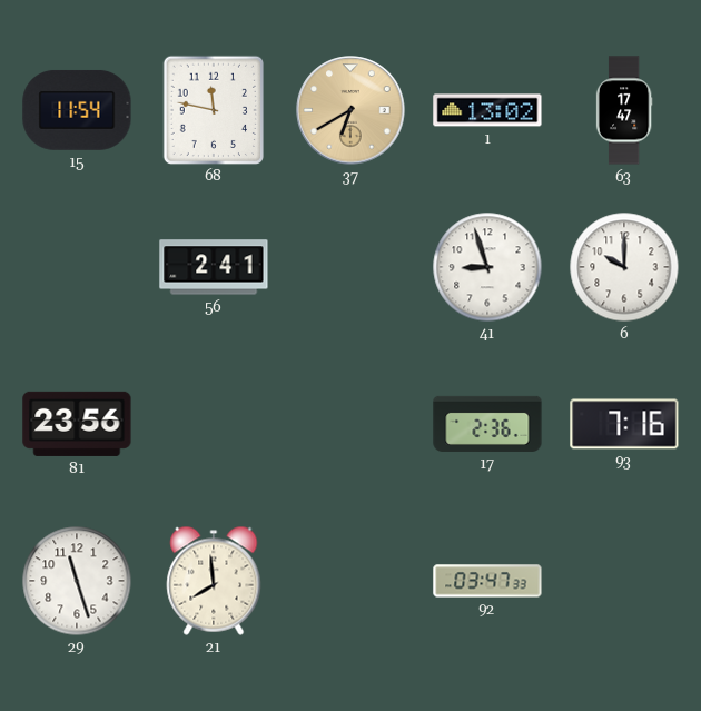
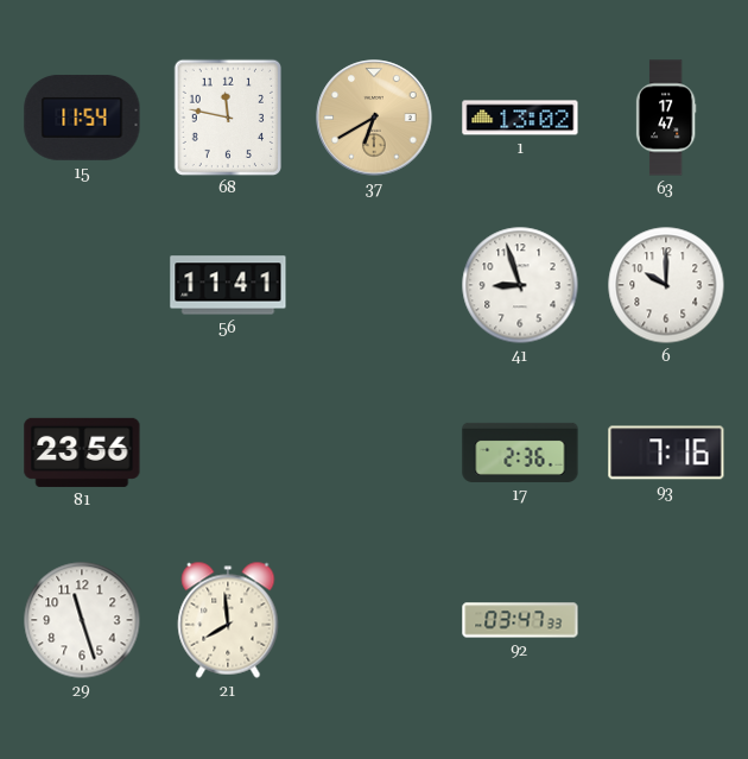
56: 2:41 -> 11:41 (228, 285)
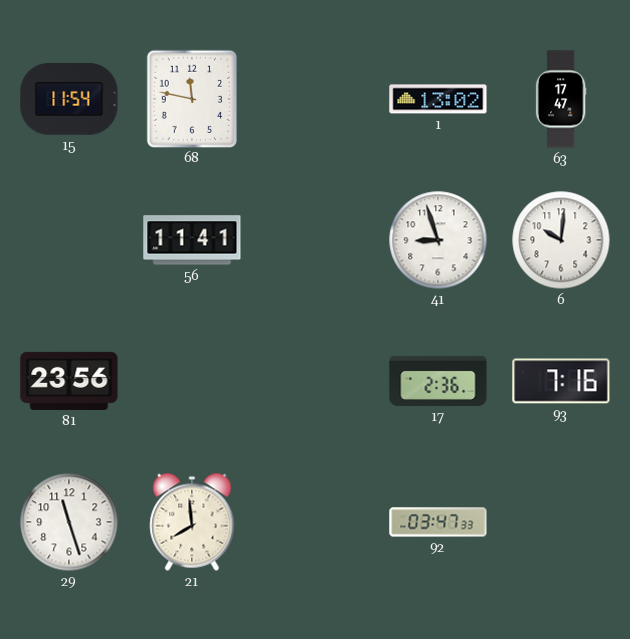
37: 6:40 -> none (374, 118)
6: 10:00 -> 10:01 (561, 240)
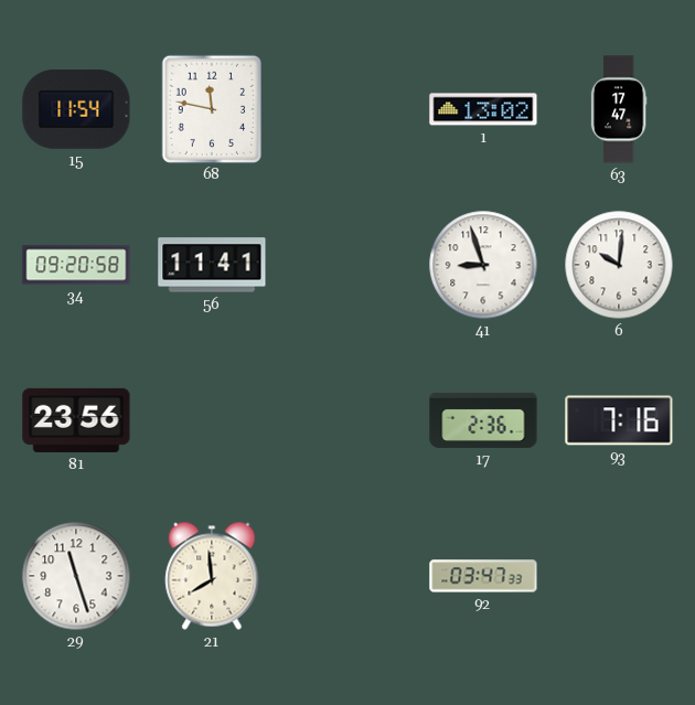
34: none -> 09:20 (76, 265)
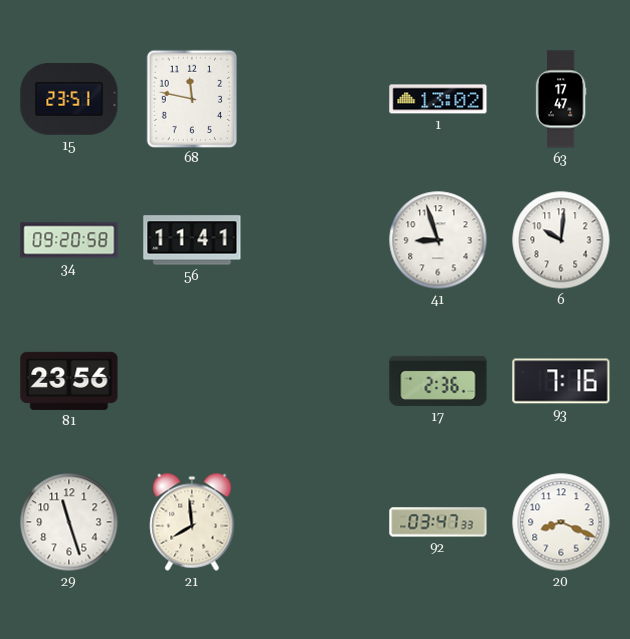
15: 11:54 -> 23:51 (69, 99)
20: none -> 8:19 (561, 522)
